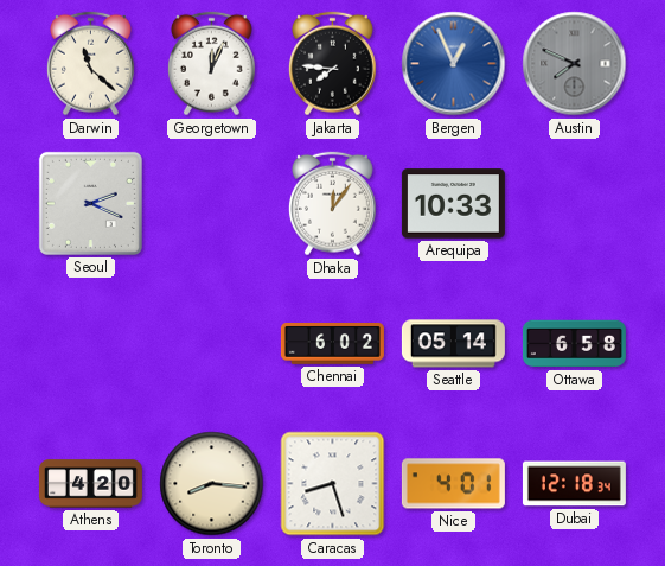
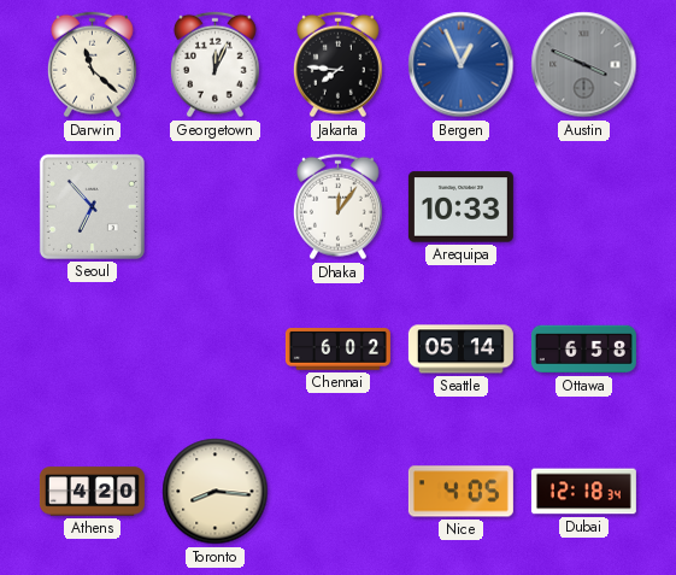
Austin: 7:49 -> 3:49 (584, 65)
Seoul: 2:19 -> 6:53 (92, 206)
Caracas: 8:27 -> none (333, 484)
Nice: 4:01 -> 4:05 (460, 492)
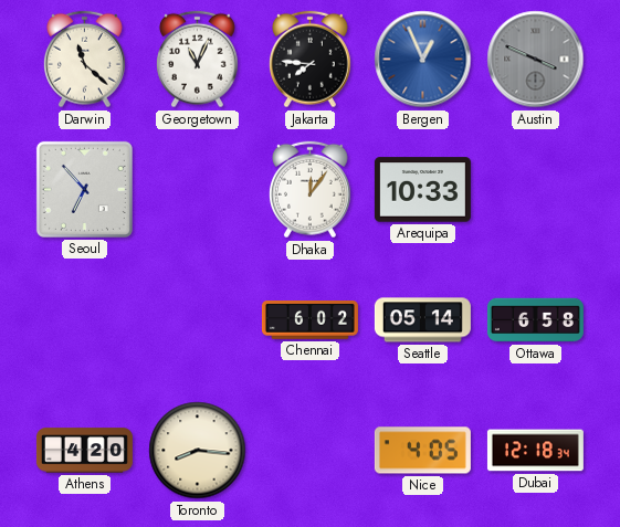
Georgetown: 12:04 -> 11:04 (197, 60)
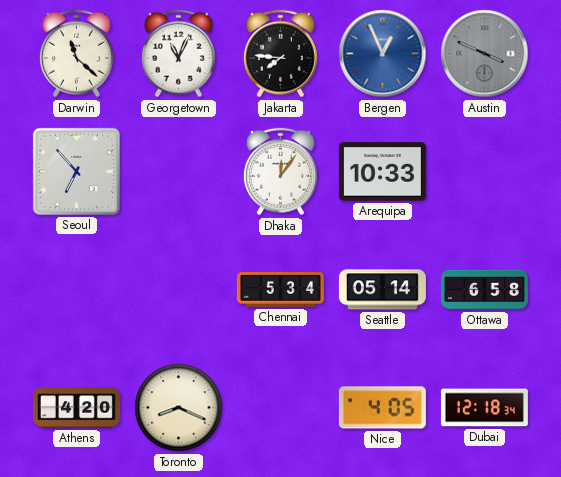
Chennai: 6:02 -> 5:34 (280, 290)
Toronto: 8:16 -> 8:19 (179, 408)
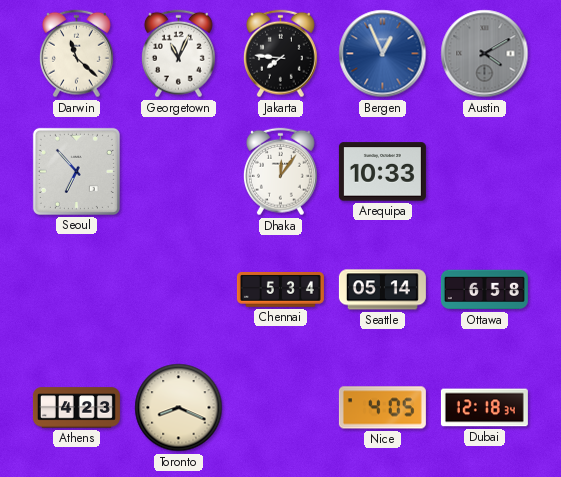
Austin: 3:49 -> 4:10 (485, 54)
Athens: 4:20 -> 4:23 (76, 408)
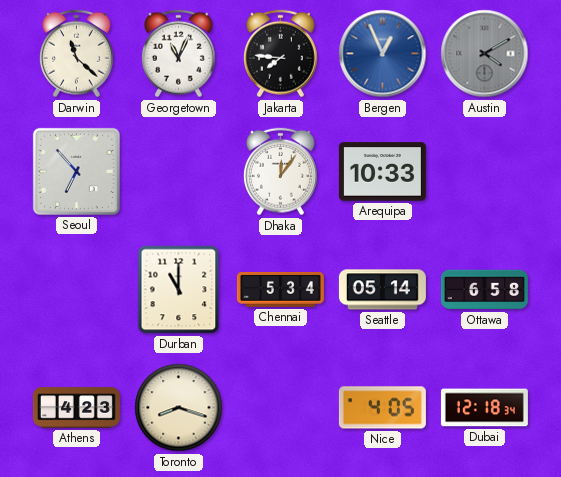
Durban: none -> 11:00 (179, 290)
Toronto: 8:19 -> 8:18 (179, 408)
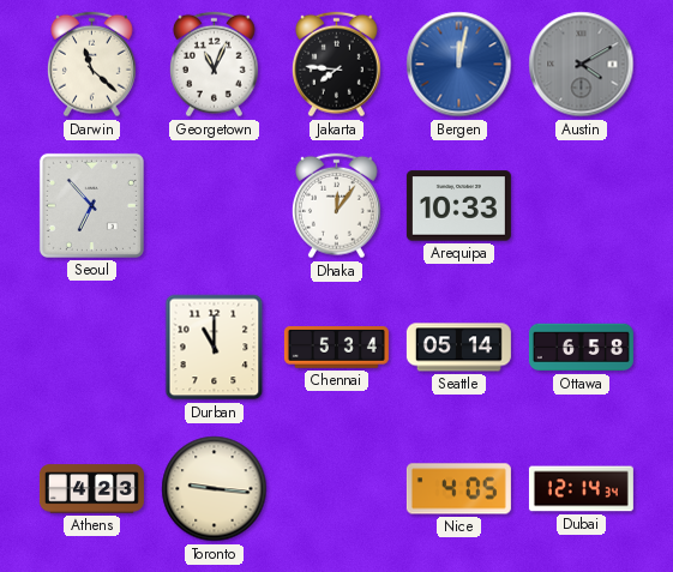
Bergen: 12:56 -> 12:02 (459, 65)
Toronto: 8:18 -> 9:16 (215, 489)
Dubai: 12:18 -> 12:14 (581, 489)
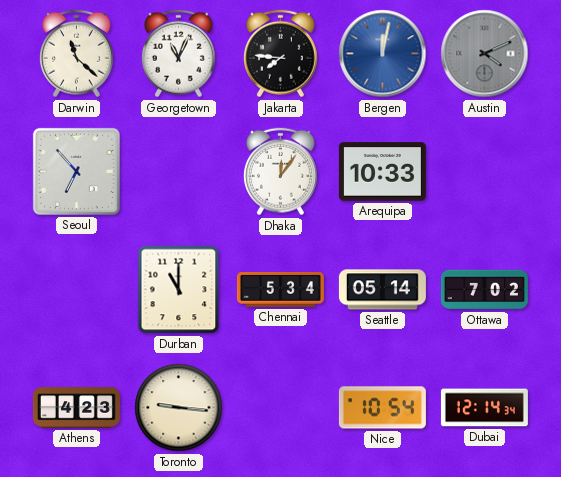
Austin: 4:10 -> 4:11 (485, 54)
Ottawa: 6:58 -> 7:02 (484, 290)
Nice: 4:05 -> 10:54 (382, 408)
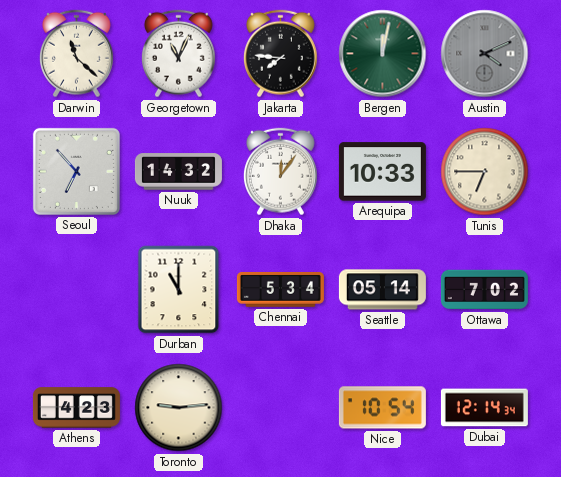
Bergen dial: blue -> green (383, 54)
Nuuk: none -> 14:32 (178, 172)
Tunis: none -> 6:45 (485, 172)
Toronto: 9:16 -> 9:14 (179, 408)
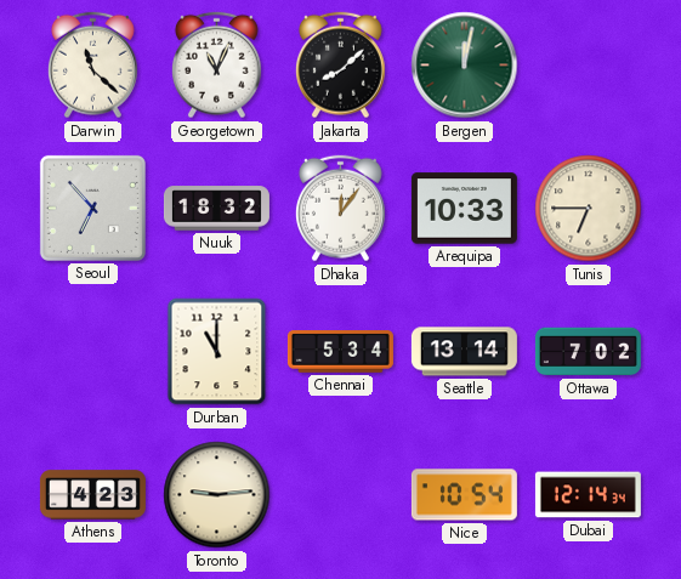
Jakarta: 7:46 -> 8:08 (340, 66)
Austin: 4:11 -> none (485, 54)
Nuuk: 14:32 -> 18:32 (216, 209)
Seattle: 05:14 -> 13:14 (464, 352)
